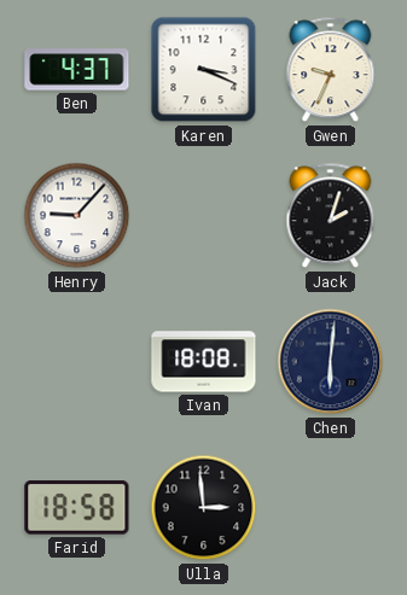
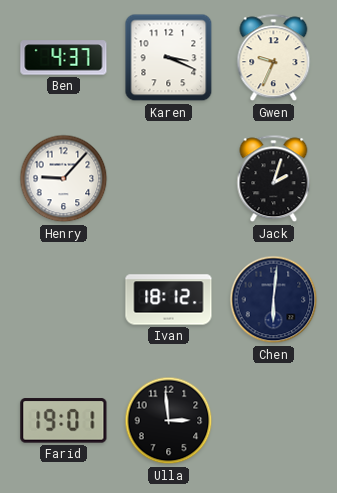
Ivan: 18:08 -> 18:12 (169, 300)
Farid: 18:58 -> 19:01 (64, 421)
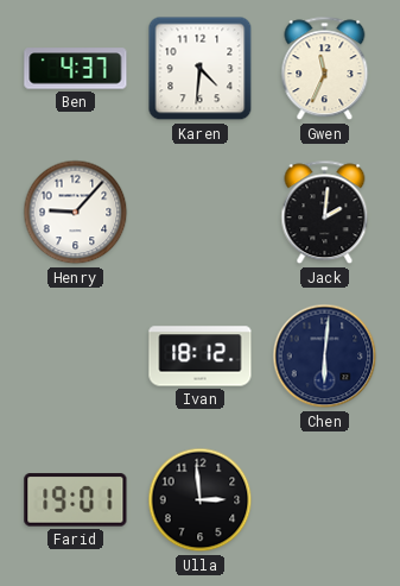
Karen: 3:19 -> 4:31 (201, 69)
Gwen: 9:34 -> 11:34 (325, 69)
Jack: 2:03 -> 2:01 (325, 213)
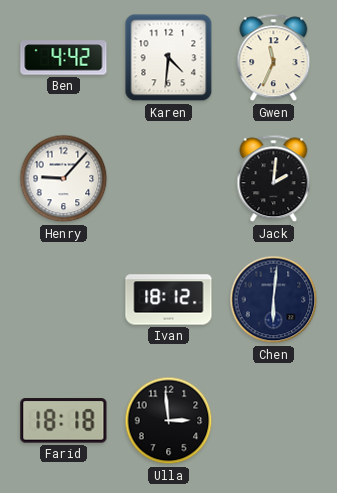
Ben: 4:37 -> 4:42 (64, 58)
Farid: 19:01 -> 18:18 (64, 421)
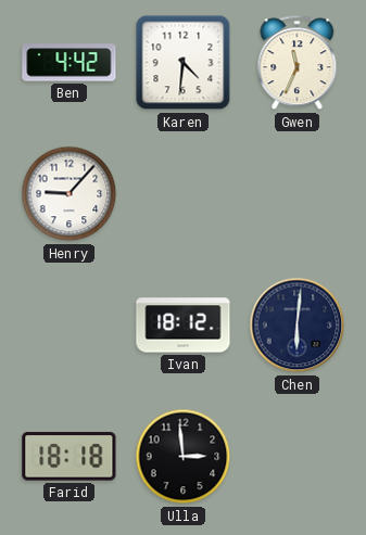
Jack: 2:01 -> none (274, 179)
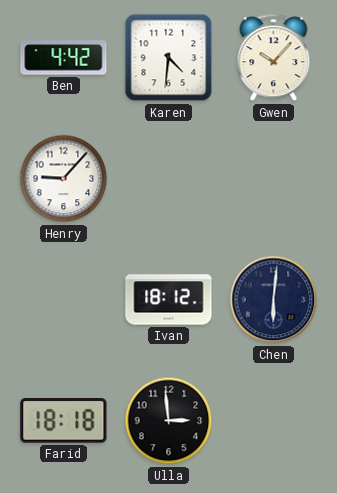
Gwen: 11:34 -> 10:07 (274, 58)
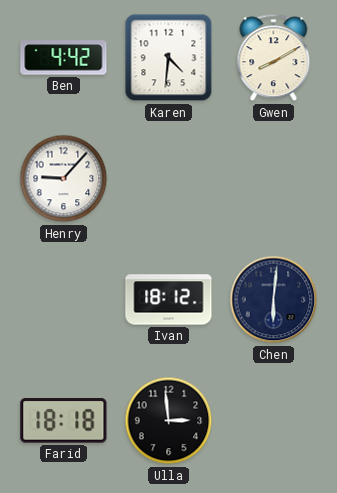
Gwen: 10:07 -> 8:10 (274, 58)
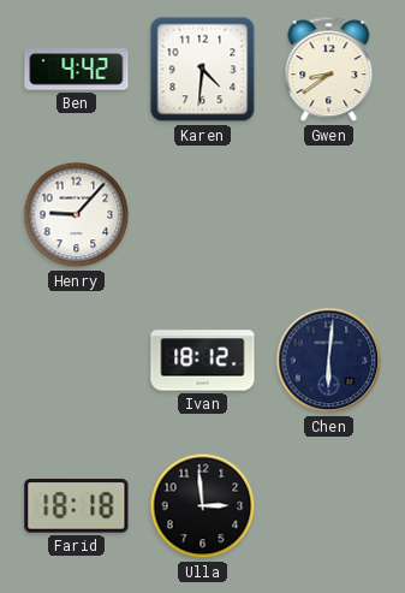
Gwen: 8:10 -> 8:39 (329, 70)
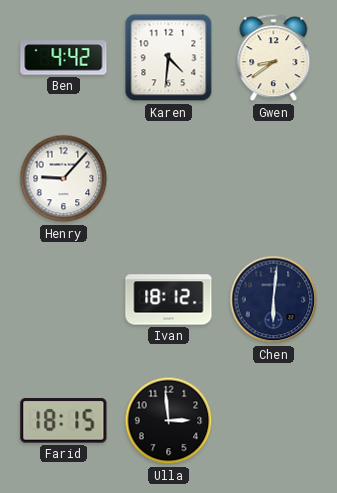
Farid: 18:18 -> 18:15 (64, 421)
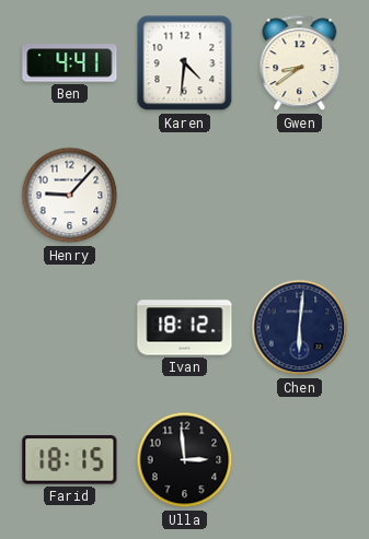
Ben: 4:42 -> 4:41 (70, 63)
